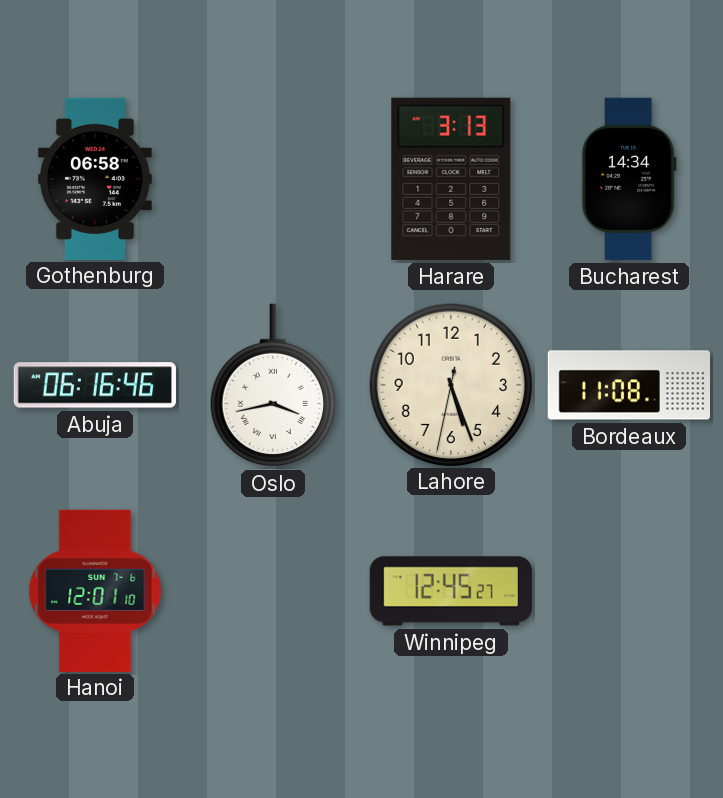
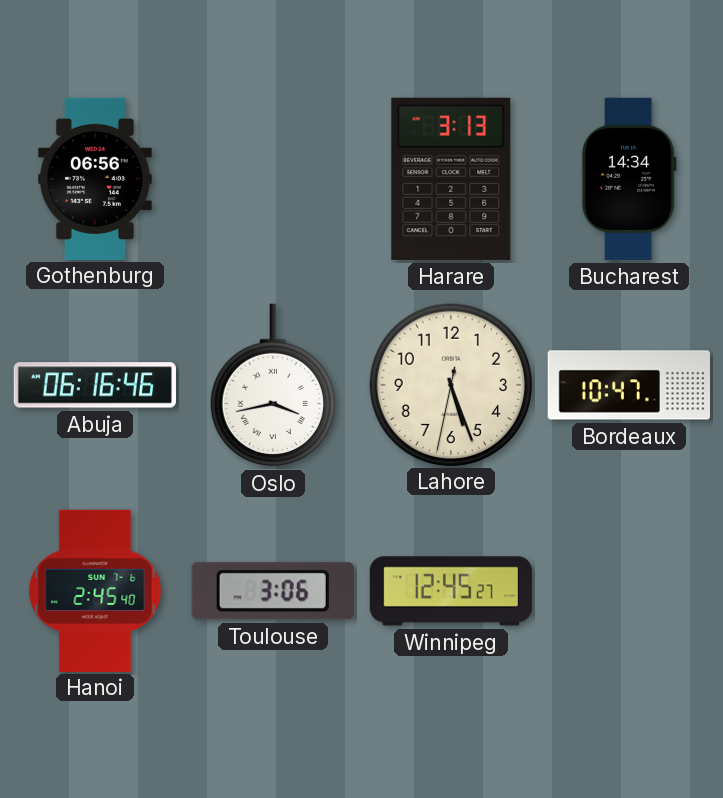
Gothenburg: 06:58 -> 06:56 (95, 178)
Bordeaux: 11:08 -> 10:47 (628, 385)
Hanoi: 12:01 -> 2:45 (95, 590)
Toulouse: none -> 3:06 (273, 591)
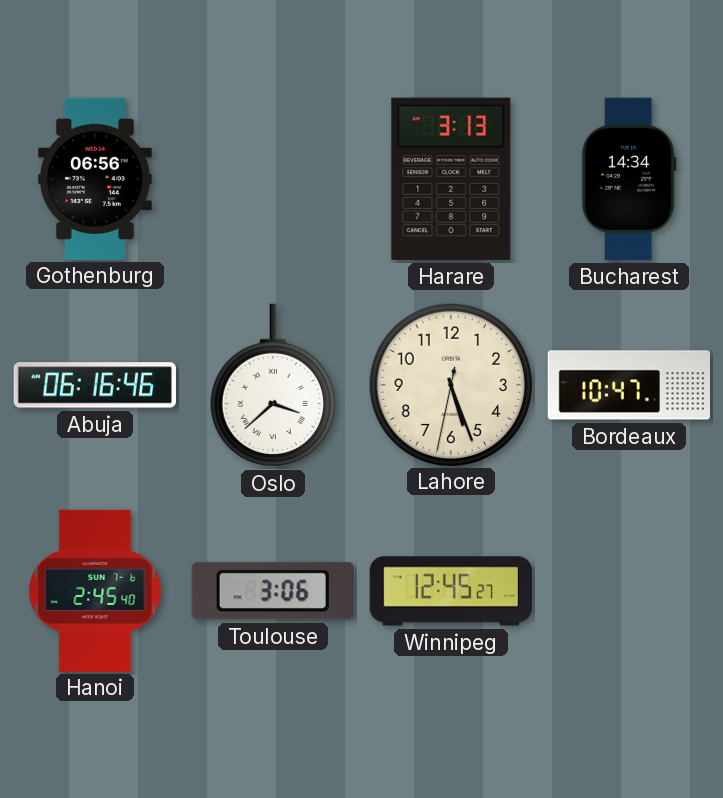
Oslo: 3:43 -> 3:38 (273, 385)
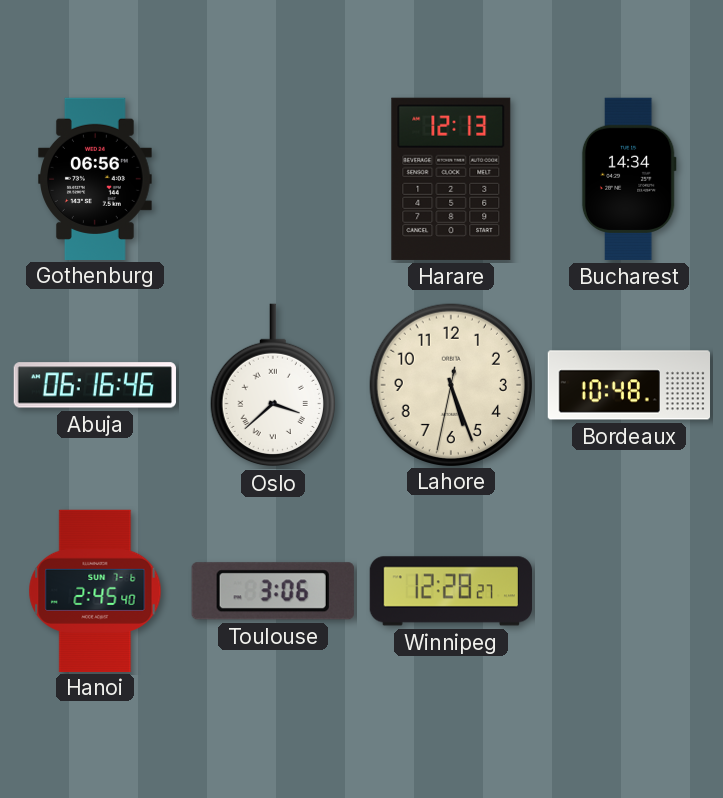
Harare: 3:13 -> 12:13 (451, 179)
Bordeaux: 10:47 -> 10:48 (628, 385)
Winnipeg: 12:45 -> 12:28 (450, 591)
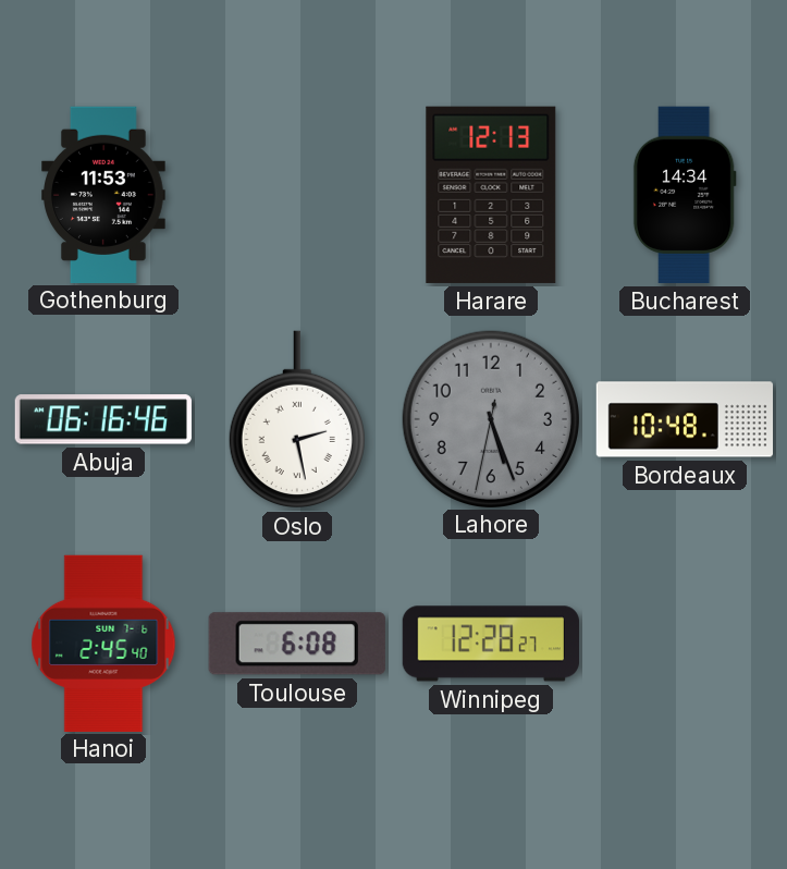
Gothenburg: 06:56 -> 11:53 (103, 194)
Oslo: 3:38 -> 2:28 (297, 419)
Lahore dial: cream -> grey (490, 418)
Toulouse: 3:06 -> 6:08 (297, 644)
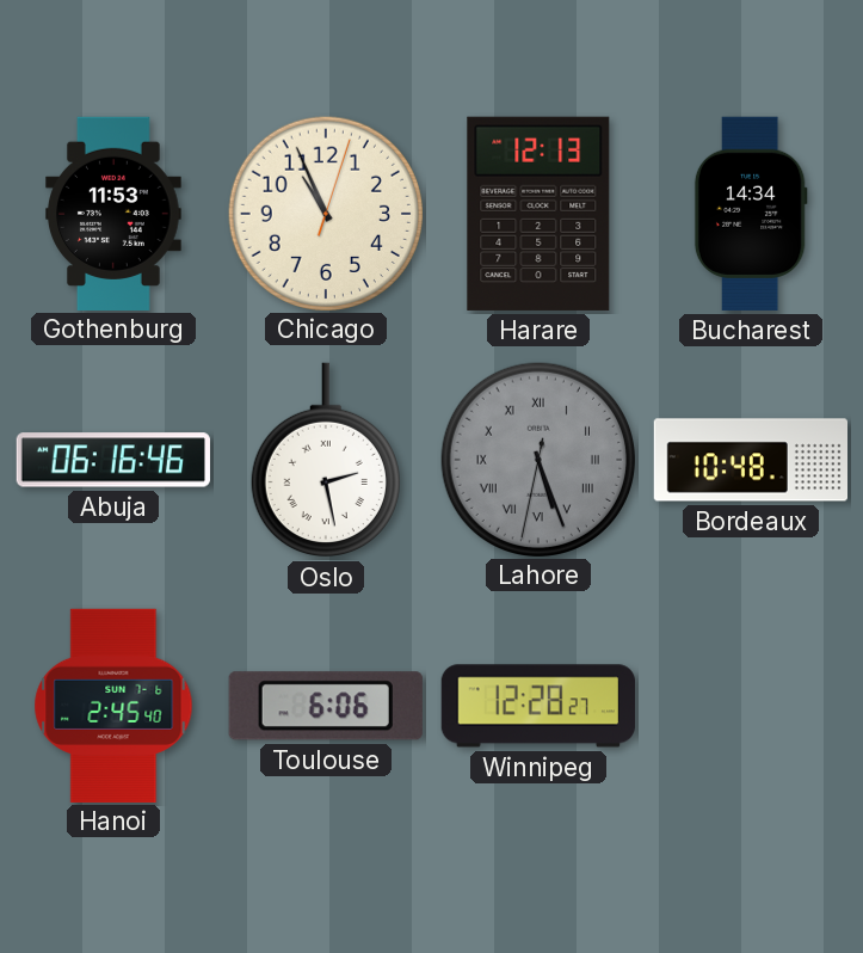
Chicago: none -> 10:56 (325, 213)
Lahore numerals: Arabic -> Roman (537, 459)
Toulouse: 6:08 -> 6:06 (326, 706)
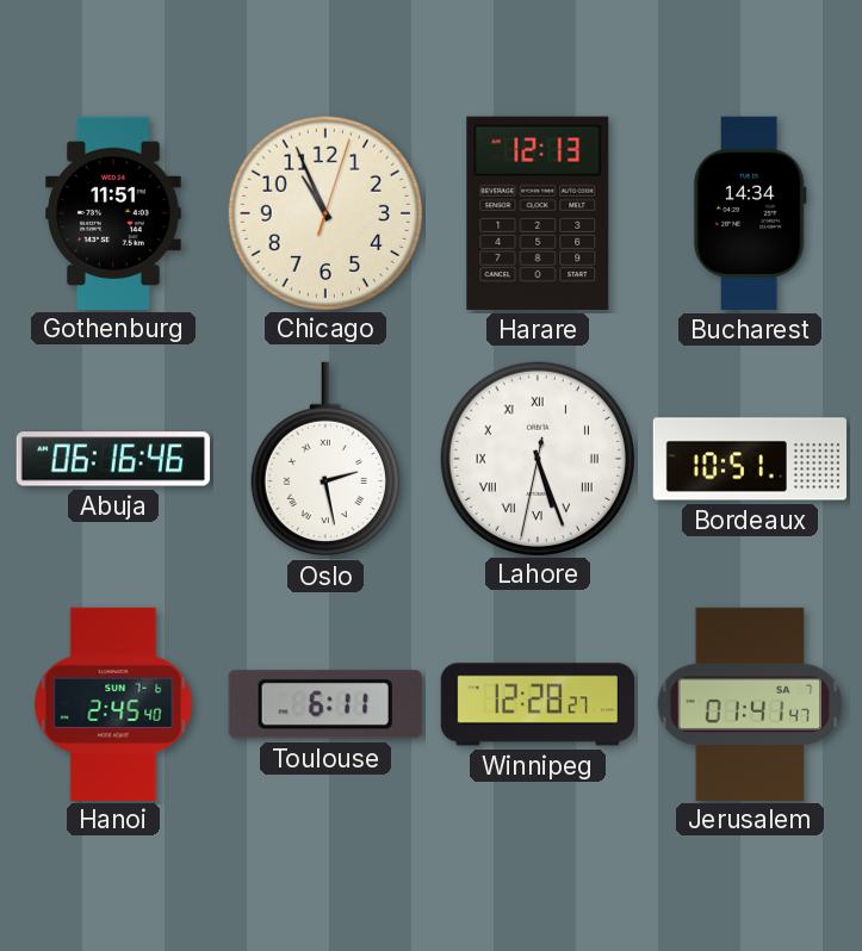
Gothenburg: 11:53 -> 11:51 (113, 212)
Lahore dial: grey -> white (537, 458)
Bordeaux: 10:48 -> 10:51 (749, 459)
Toulouse: 6:06 -> 6:11 (325, 704)
Jerusalem: none -> 01:41 (750, 703)
